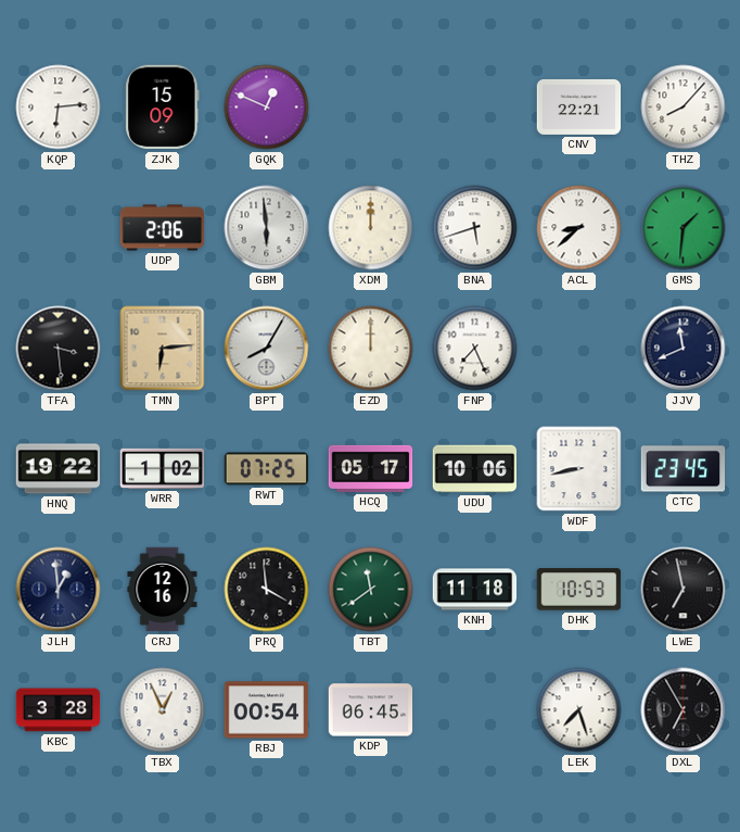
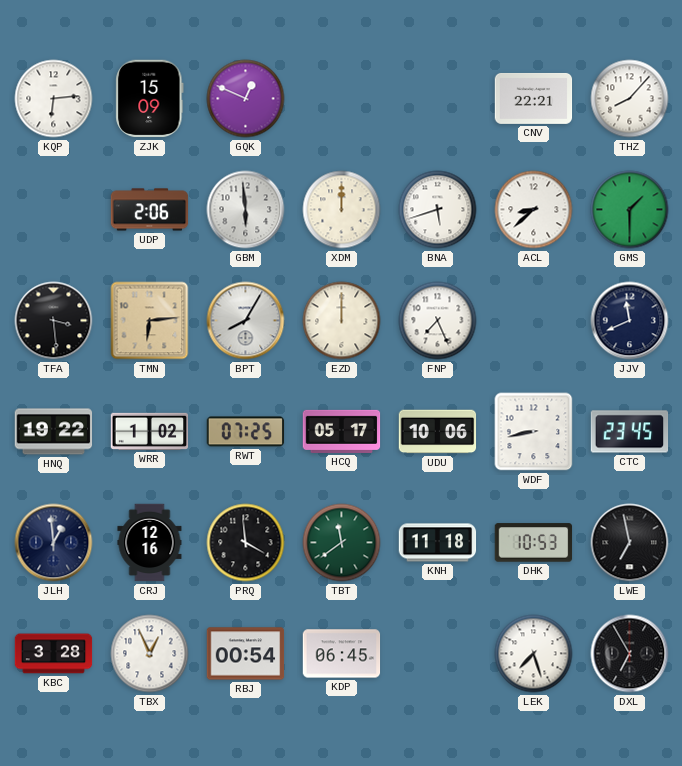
GMS: 1:31 -> 1:30 (630, 210)
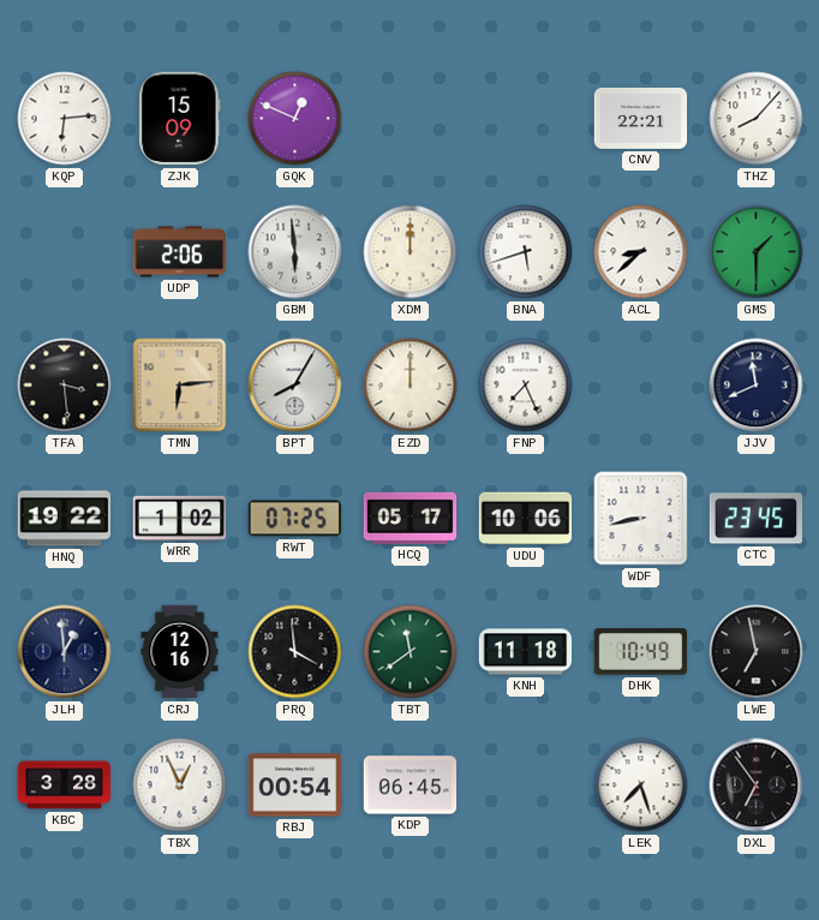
DHK: 10:53 -> 10:49 (641, 652)
DXL: 6:55 -> 6:54 (757, 785)
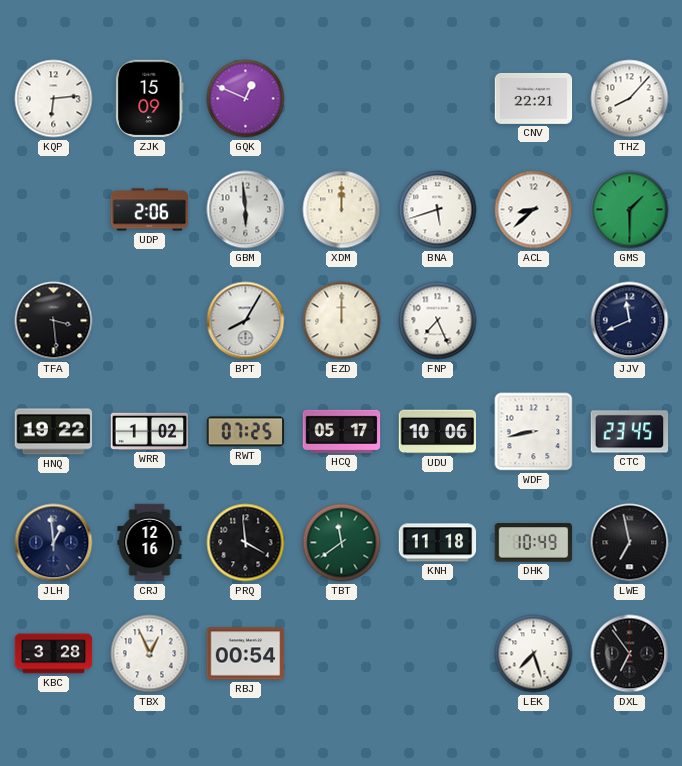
TMN: 6:14 -> none (180, 386)
KDP: 06:45 -> none (411, 785)
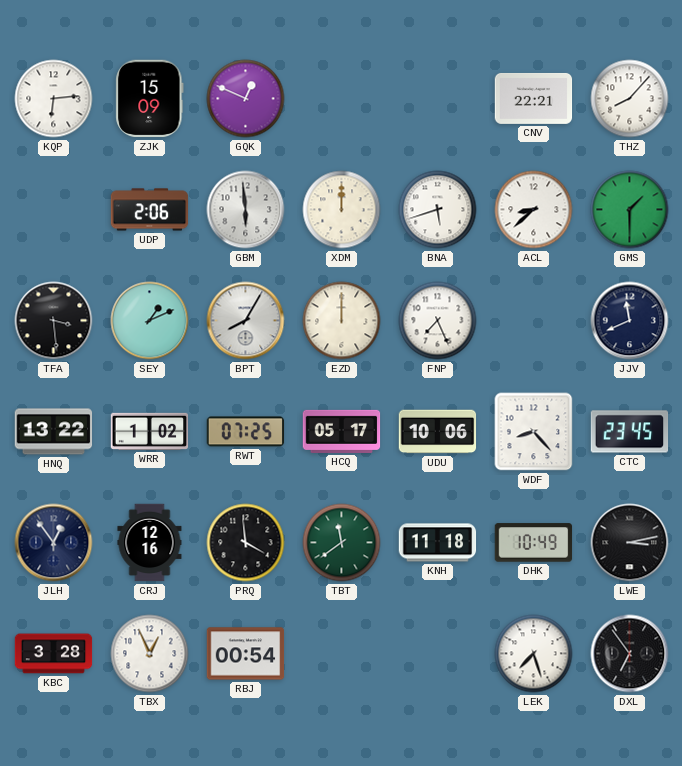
SEY: none -> 1:11 (150, 321)
HNQ: 19:22 -> 13:22 (54, 432)
WDF: 8:43 -> 8:23 (534, 432)
JLH: 12:59 -> 12:54 (54, 543)
LWE: 6:58 -> 3:13 (630, 543)
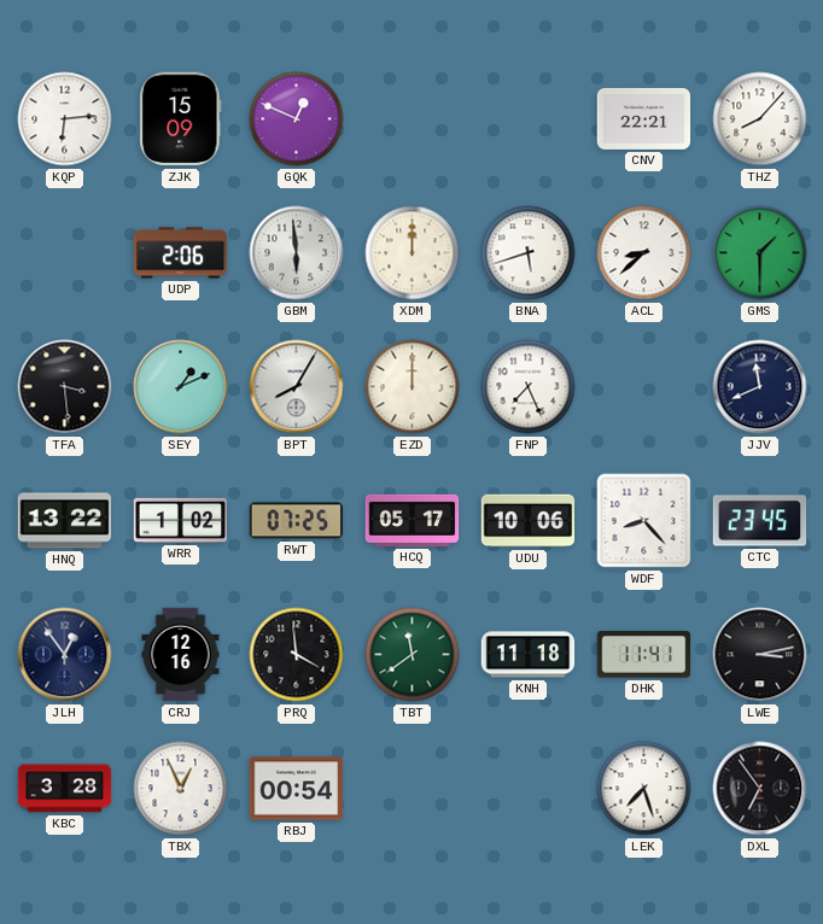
DHK: 10:49 -> 11:41 (644, 655)
